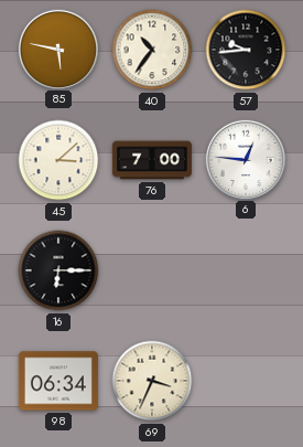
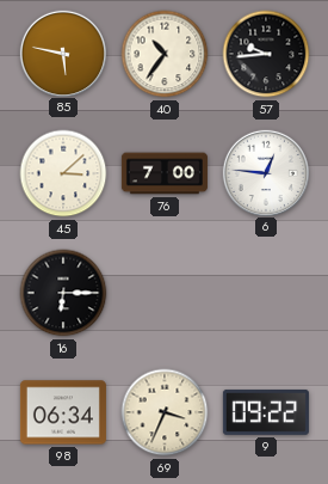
9: none -> 09:22 (266, 412)
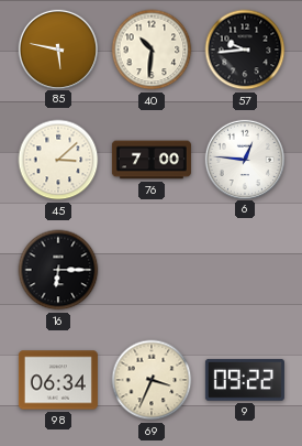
40: 10:36 -> 10:31 (152, 50)
